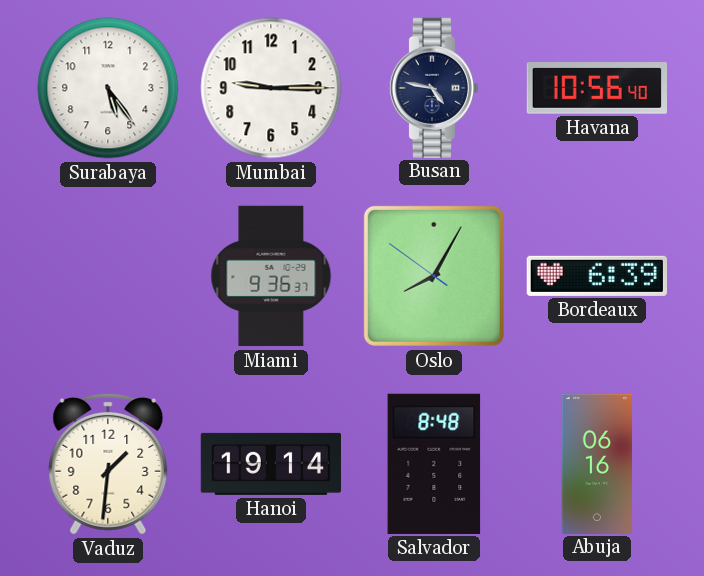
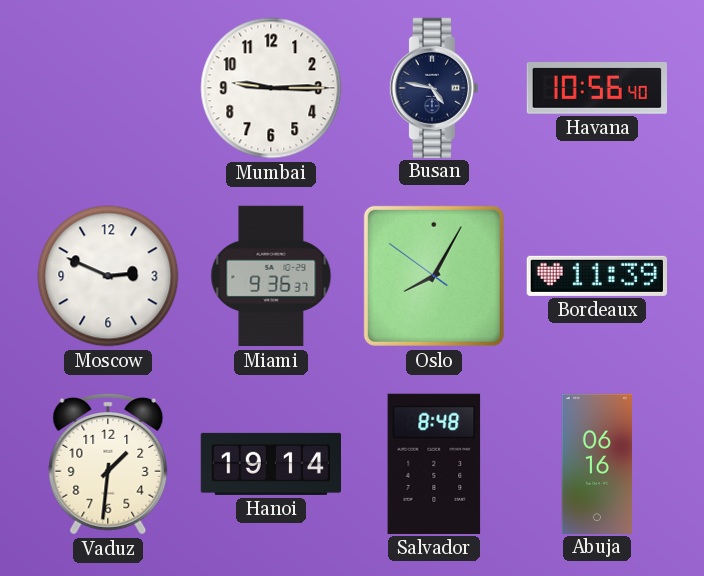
Surabaya: 5:24 -> none (108, 88)
Moscow: none -> 2:49 (108, 276)
Bordeaux: 6:39 -> 11:39 (597, 276)
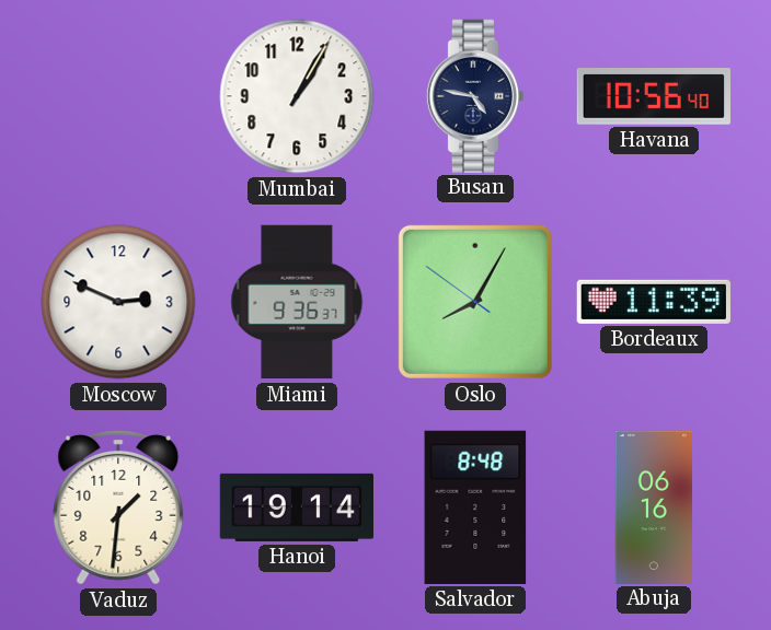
Mumbai: 9:15 -> 1:05 (297, 96)
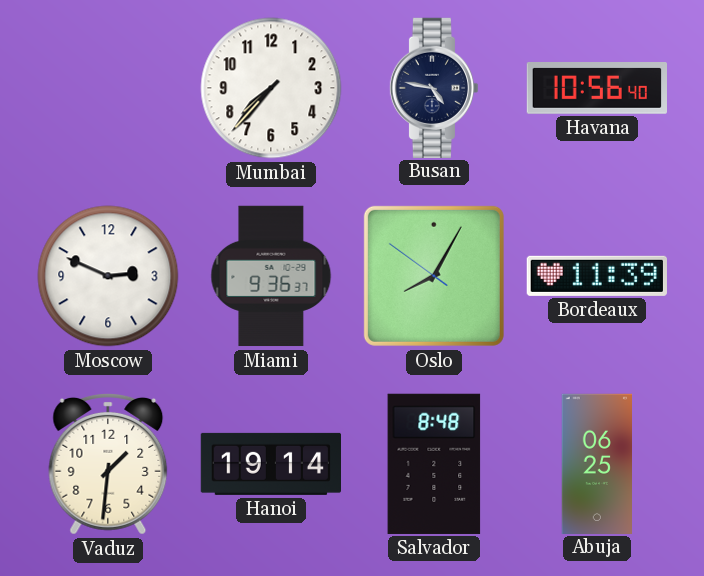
Mumbai: 1:05 -> 7:37 (271, 88)
Abuja: 06:16 -> 06:25 (596, 463)
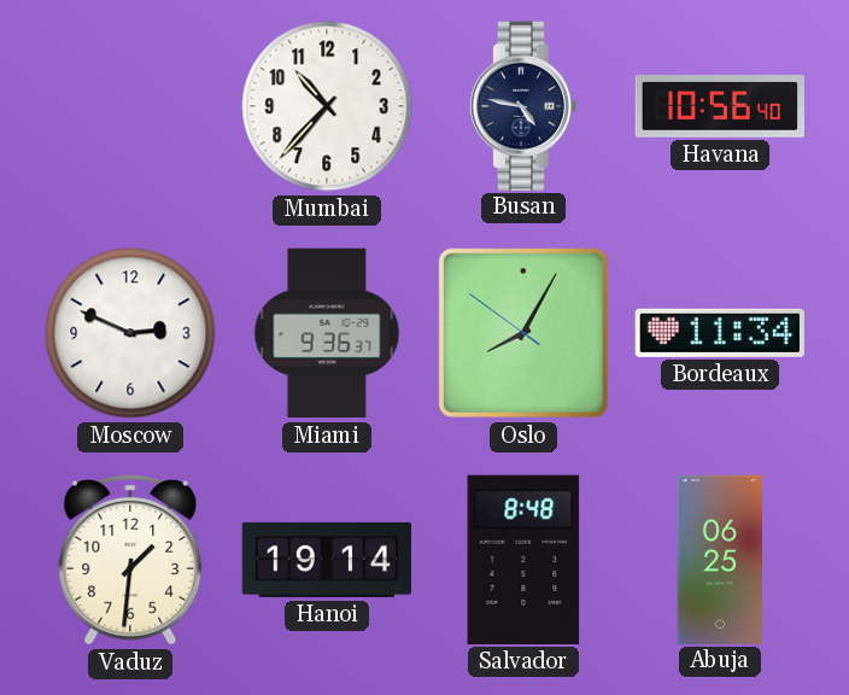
Mumbai: 7:37 -> 10:37 (327, 106)
Bordeaux: 11:39 -> 11:34 (720, 333)
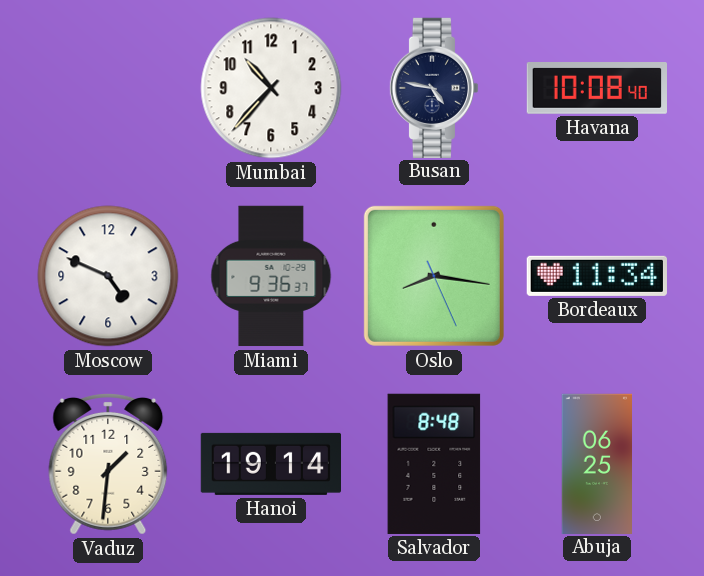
Havana: 10:56 -> 10:08 (596, 89)
Moscow: 2:49 -> 4:49 (108, 276)
Oslo: 8:04 -> 8:16 (434, 276)
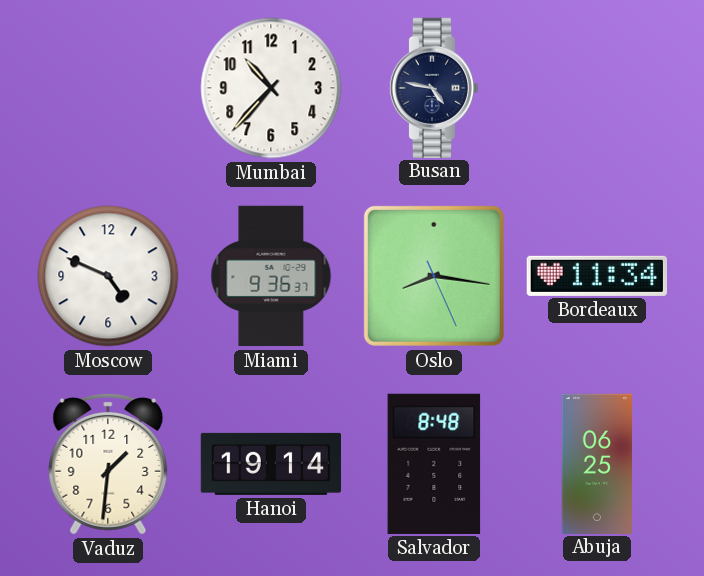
Havana: 10:08 -> none (596, 89)
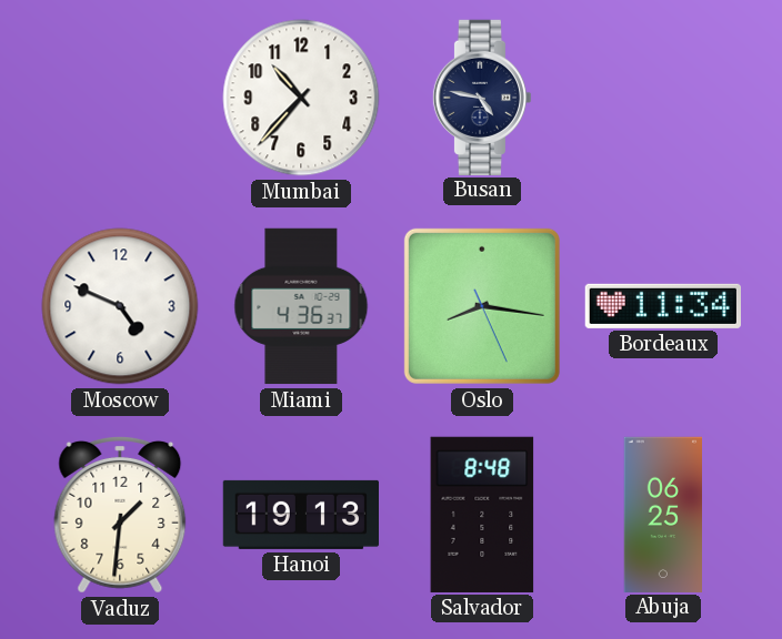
Miami: 9:36 -> 4:36 (301, 306)
Hanoi: 19:14 -> 19:13 (300, 515)
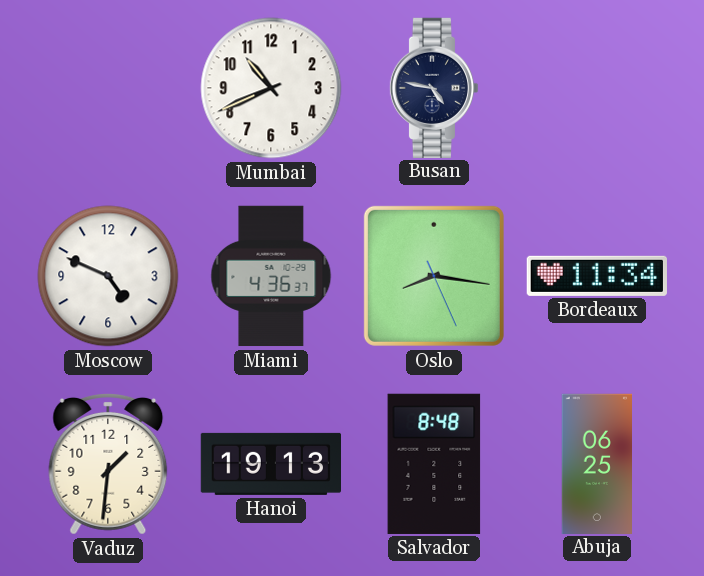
Mumbai: 10:37 -> 10:41 (271, 88)
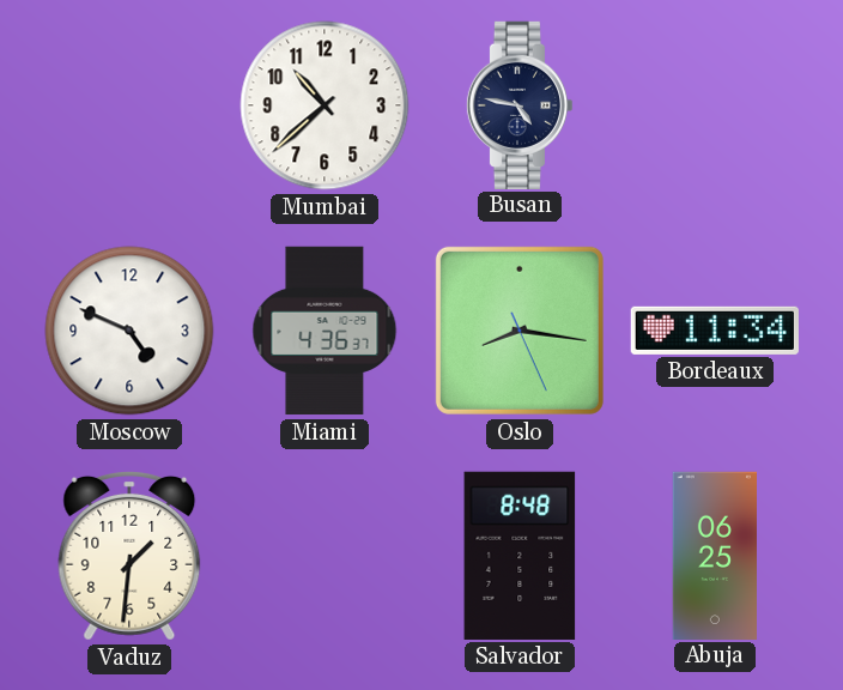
Mumbai: 10:41 -> 10:38 (325, 105)
Hanoi: 19:13 -> none (270, 464)
